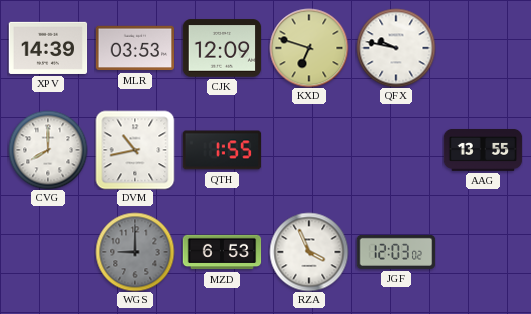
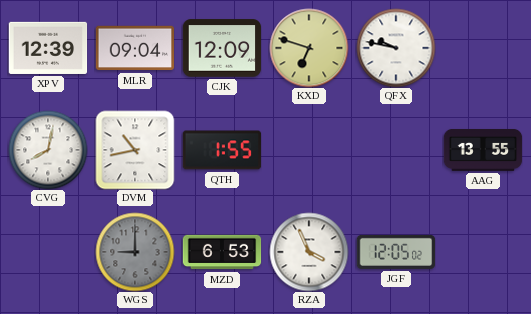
XPV: 14:39 -> 12:39 (48, 48)
MLR: 03:53 -> 09:04 (135, 48)
CVG: 8:00 -> 8:02 (48, 150)
JGF: 12:03 -> 12:05 (396, 252)
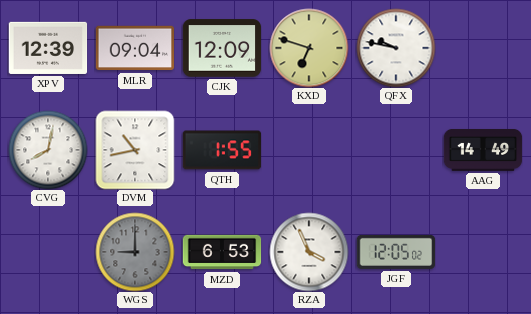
AAG: 13:55 -> 14:49 (483, 150)
